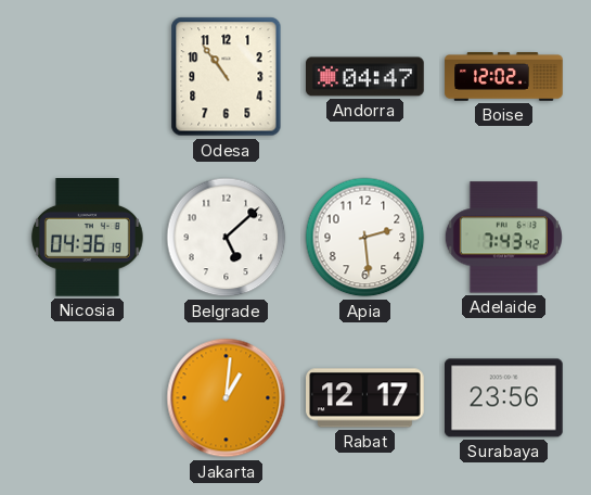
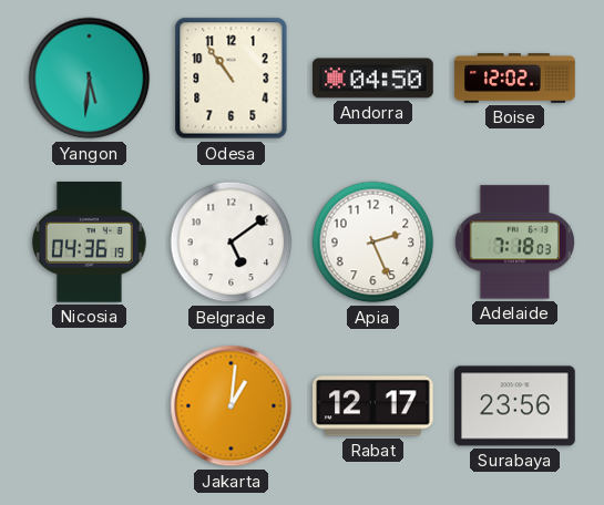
Yangon: none -> 5:31 (90, 79)
Andorra: 04:47 -> 04:50 (373, 79)
Belgrade: 5:08 -> 5:09 (232, 243)
Apia: 2:29 -> 2:26 (373, 243)
Adelaide: 7:43 -> 7:18 (514, 243)
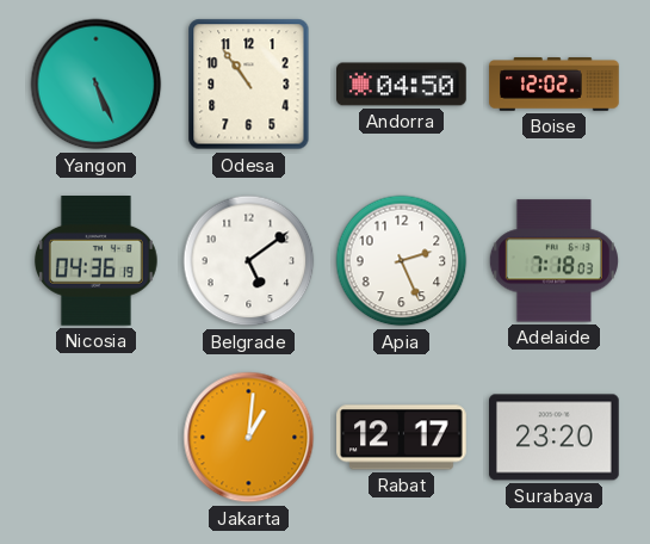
Yangon: 5:31 -> 5:26 (97, 85)
Surabaya: 23:56 -> 23:20 (555, 438)
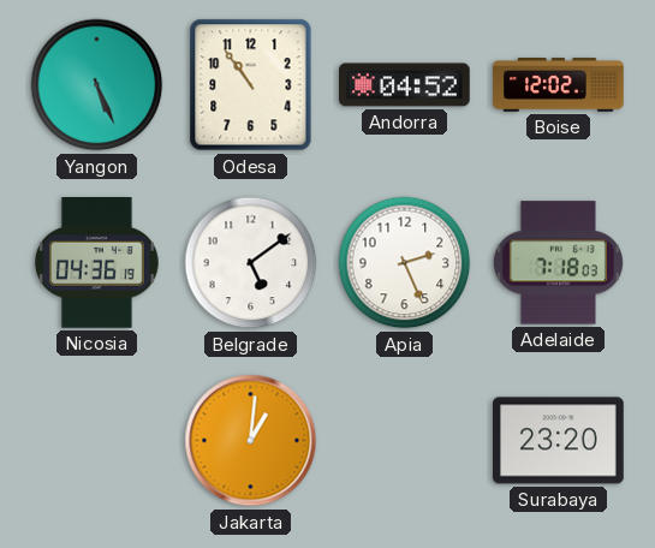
Andorra: 04:50 -> 04:52 (405, 85)
Rabat: 12:17 -> none (402, 438)
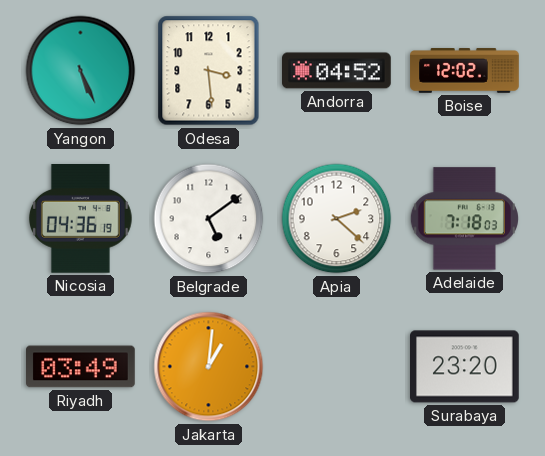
Odesa: 10:54 -> 3:29 (209, 71)
Apia: 2:26 -> 2:22 (337, 219)
Riyadh: none -> 03:49 (81, 367)
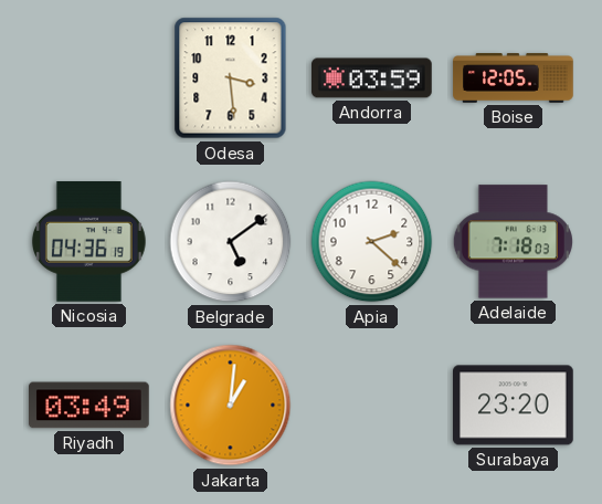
Yangon: 5:26 -> none (81, 71)
Andorra: 04:52 -> 03:59 (372, 78)
Boise: 12:02 -> 12:05 (514, 78)
